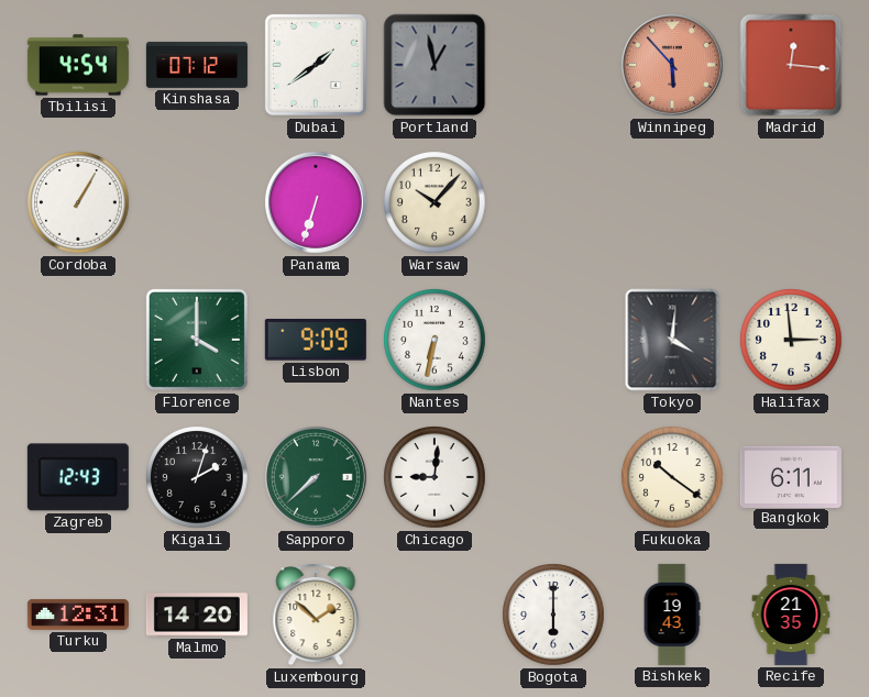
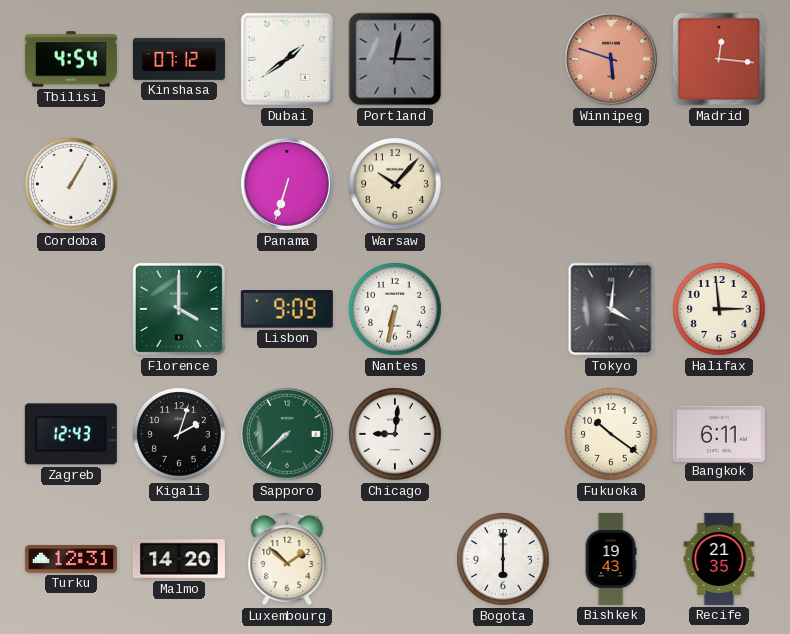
Portland: 12:58 -> 3:02 (395, 59)
Winnipeg: 5:53 -> 5:48 (612, 60)
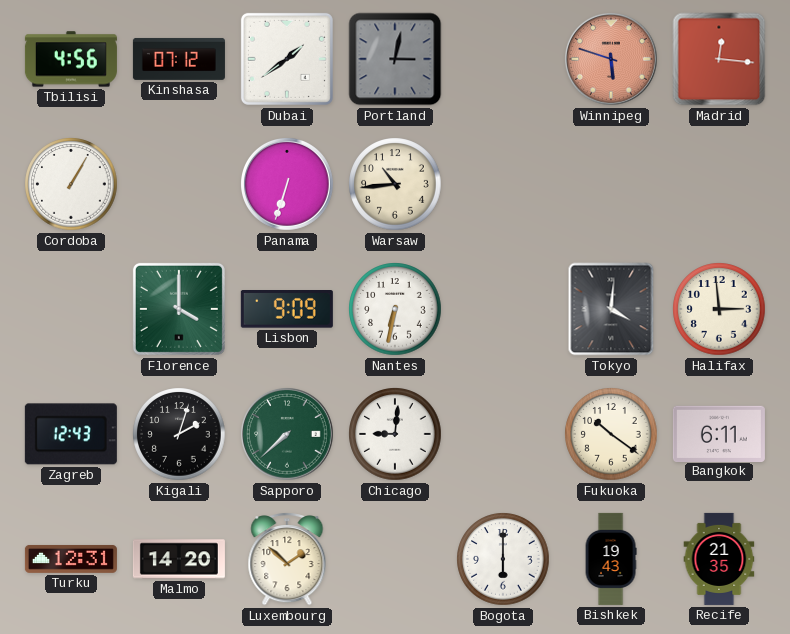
Tbilisi: 4:54 -> 4:56 (71, 59)
Warsaw: 10:07 -> 10:44 (395, 184)
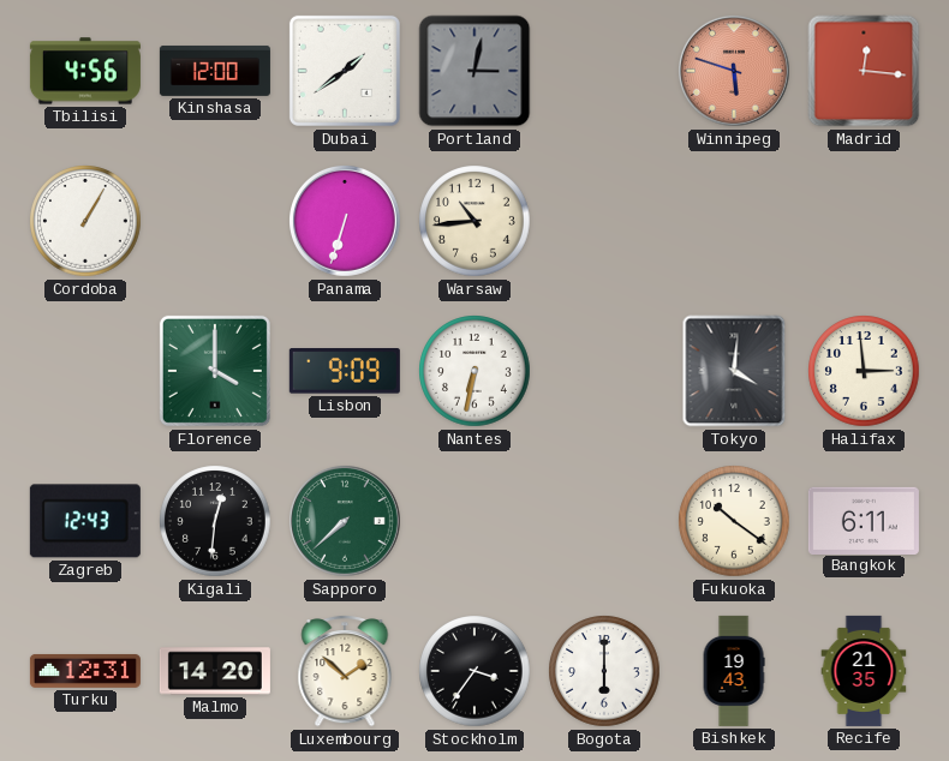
Kinshasa: 07:12 -> 12:00 (215, 71)
Kigali: 2:03 -> 12:31 (215, 521)
Chicago: 9:01 -> none (395, 434)
Stockholm: none -> 3:36 (474, 671)
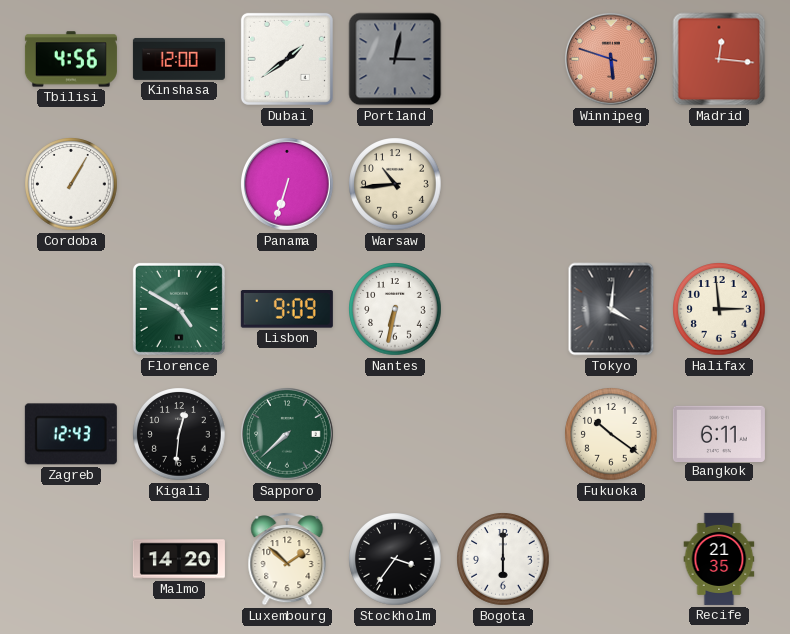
Florence: 4:00 -> 4:50 (179, 309)
Turku: 12:31 -> none (85, 671)
Bishkek: 19:43 -> none (734, 671)
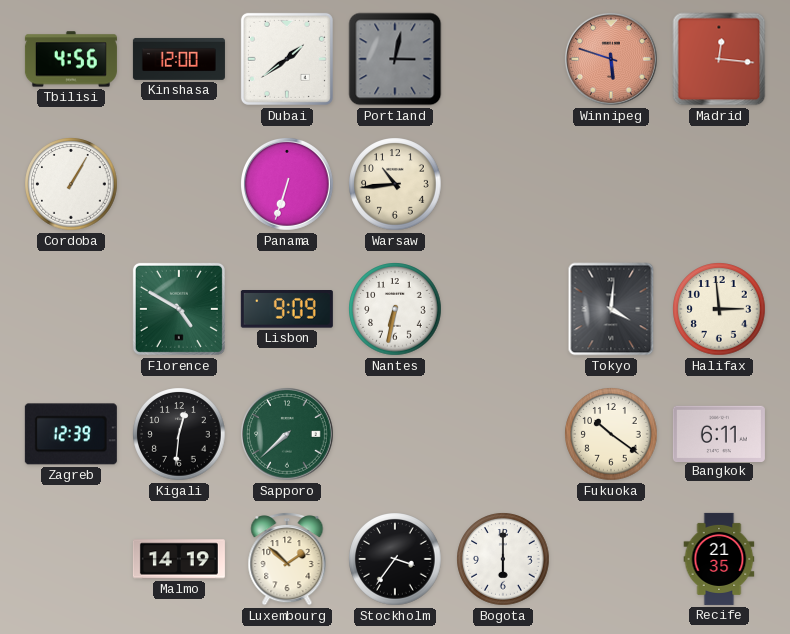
Zagreb: 12:43 -> 12:39 (71, 434)
Malmo: 14:20 -> 14:19 (179, 559)
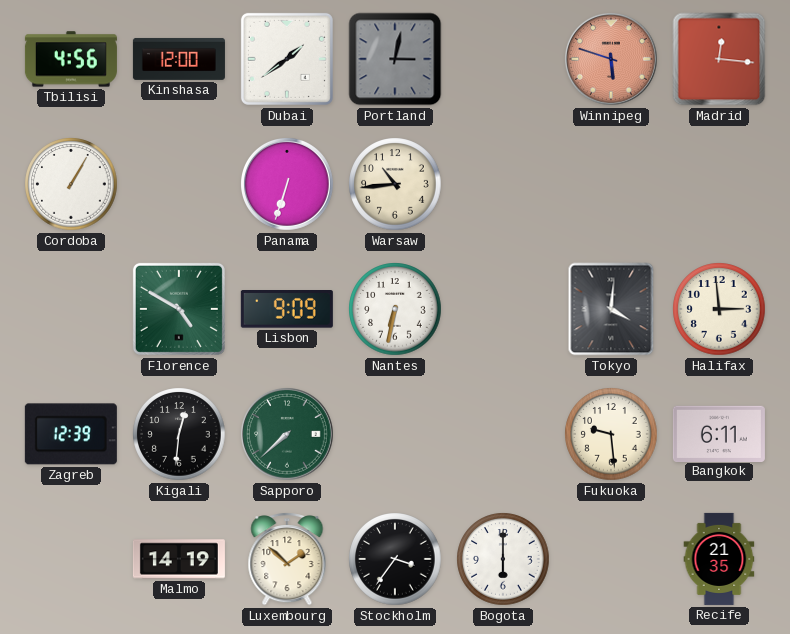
Fukuoka: 10:21 -> 9:29 (611, 434)
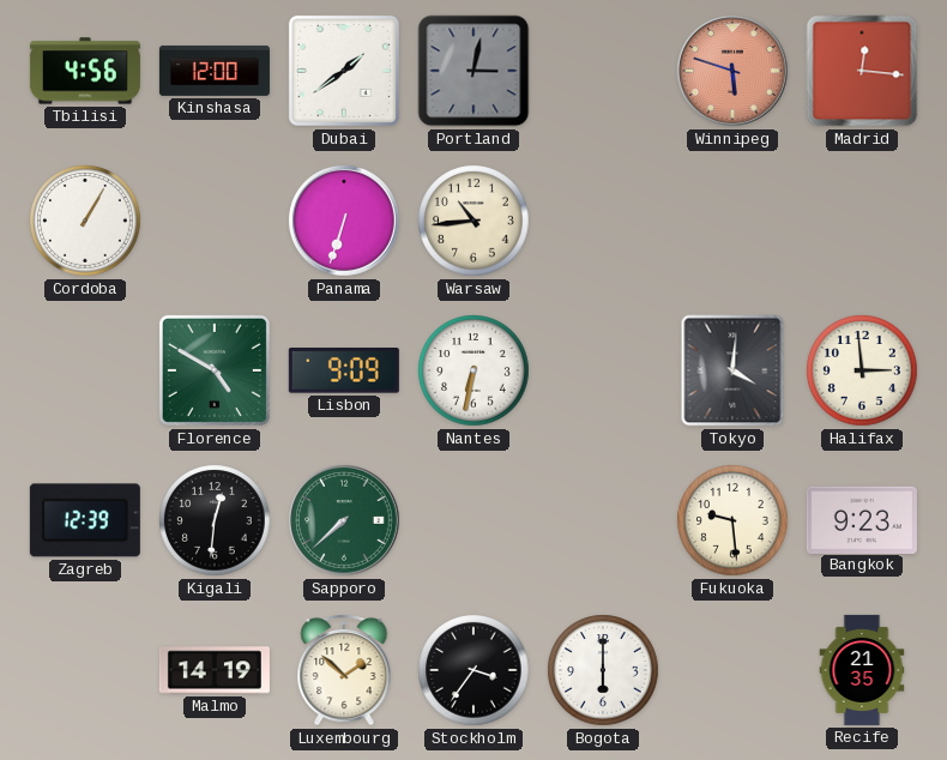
Bangkok: 6:11 -> 9:23 (862, 519)
